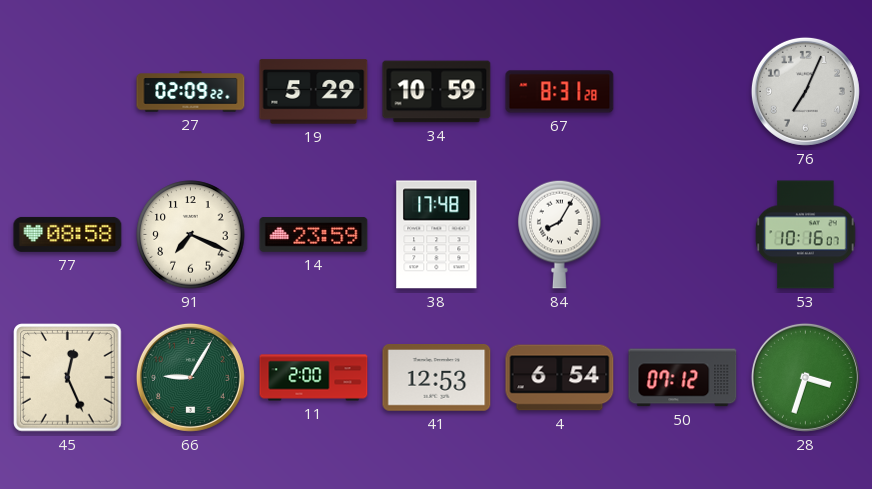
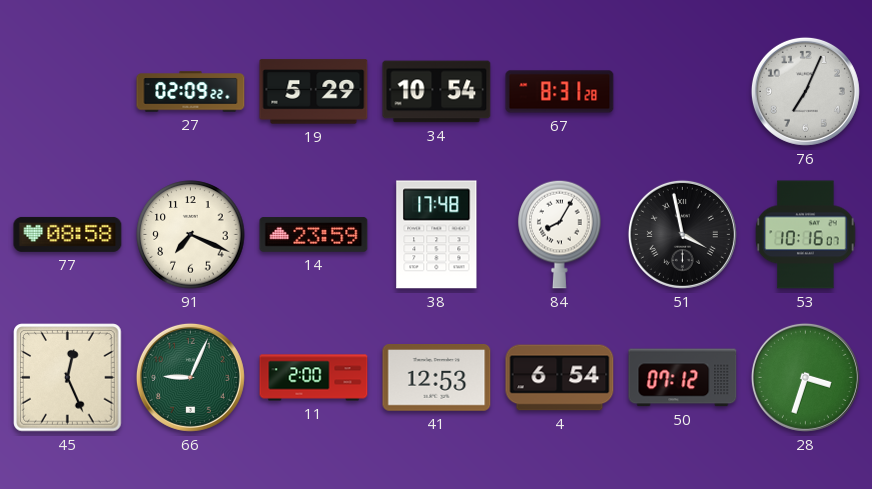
34: 10:59 -> 10:54 (437, 92)
51: none -> 3:58 (682, 234)
66: 9:05 -> 9:04 (190, 377)
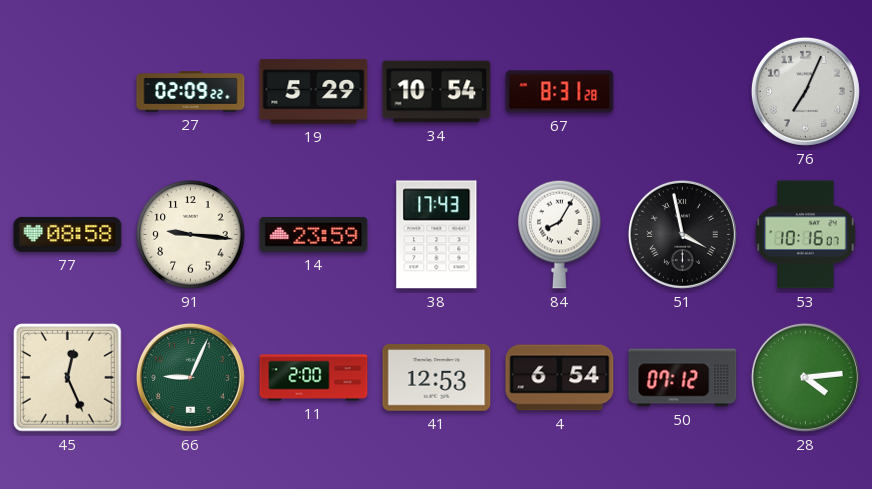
91: 7:19 -> 9:16 (191, 235)
38: 17:48 -> 17:43 (437, 235)
28: 3:33 -> 4:14 (805, 377)
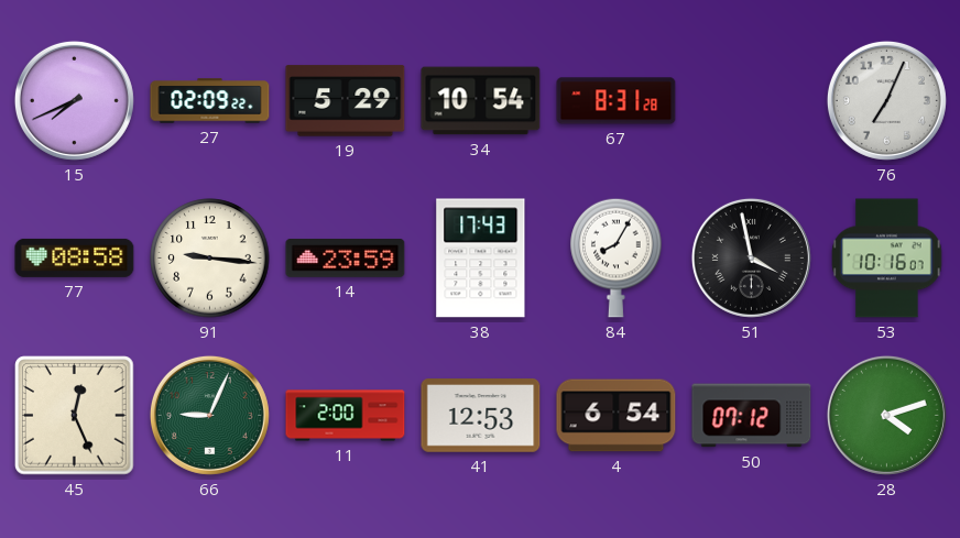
15: none -> 7:41 (74, 100)
28: 4:14 -> 4:12 (886, 415)
